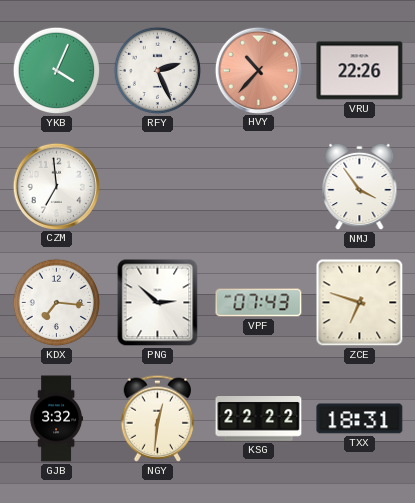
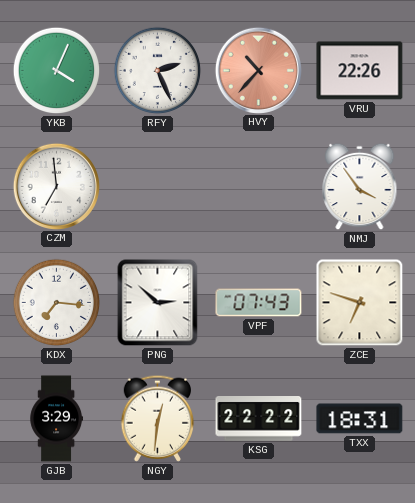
GJB: 3:32 -> 3:29 (56, 419)
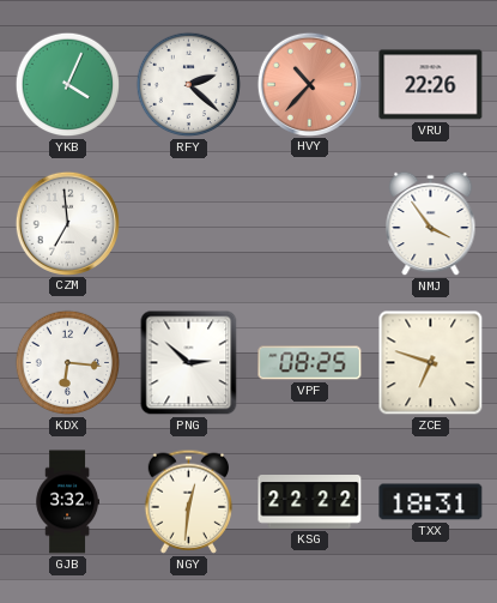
RFY: 2:26 -> 2:22 (189, 85)
KDX: 7:16 -> 6:16 (68, 363)
VPF: 07:43 -> 08:25 (310, 363)
GJB: 3:29 -> 3:32 (67, 502)
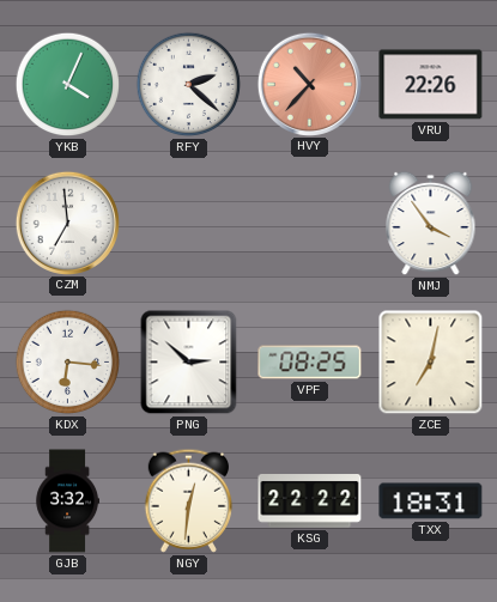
ZCE: 6:48 -> 7:02 (431, 363)
